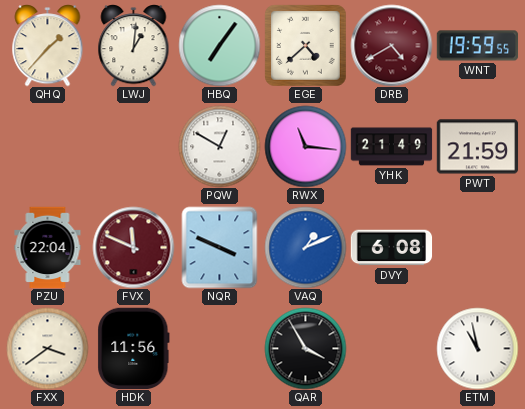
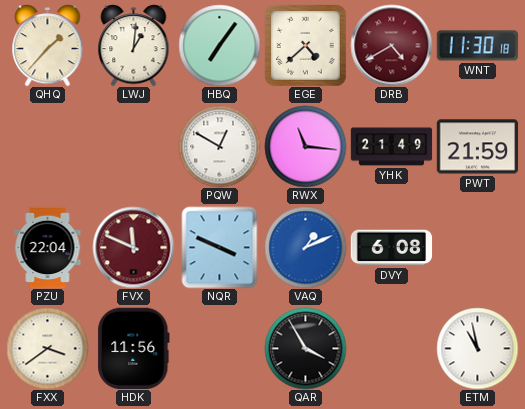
WNT: 19:59 -> 11:30 (477, 46)
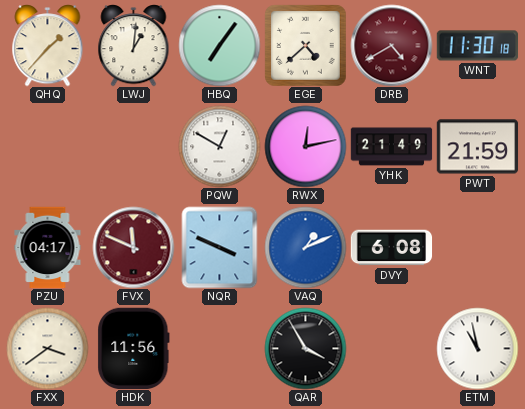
RWX: 11:16 -> 12:13 (305, 146)
PZU: 22:04 -> 04:17 (48, 247)
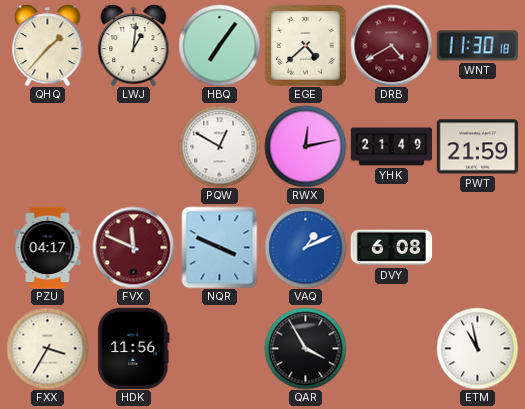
FXX: 3:39 -> 3:35 (47, 348)
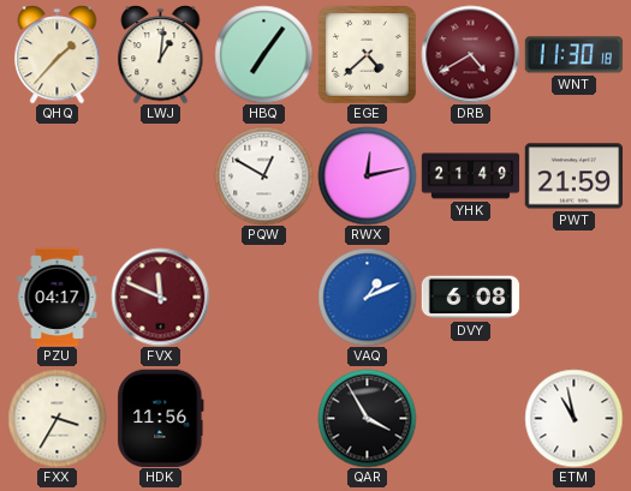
NQR: 3:49 -> none (220, 247)
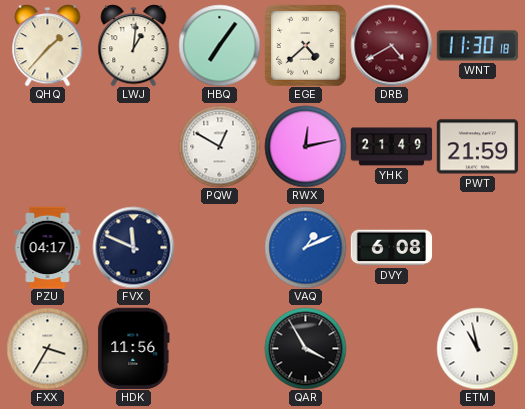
FVX dial: burgundy -> navy (133, 247)
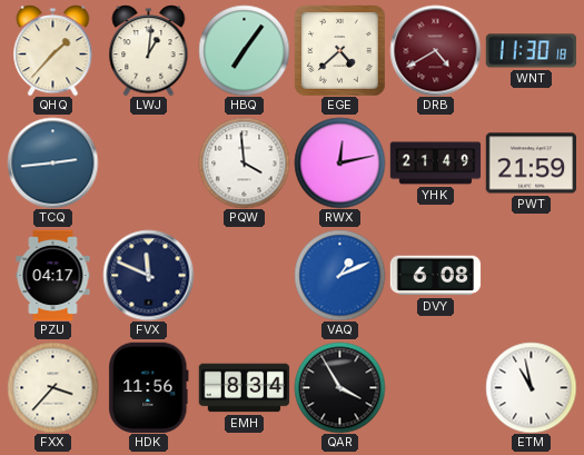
TCQ: none -> 2:44 (52, 162)
PQW: 12:50 -> 3:59 (244, 162)
FXX: 3:35 -> 3:37 (52, 387)
EMH: none -> 8:34 (244, 388)
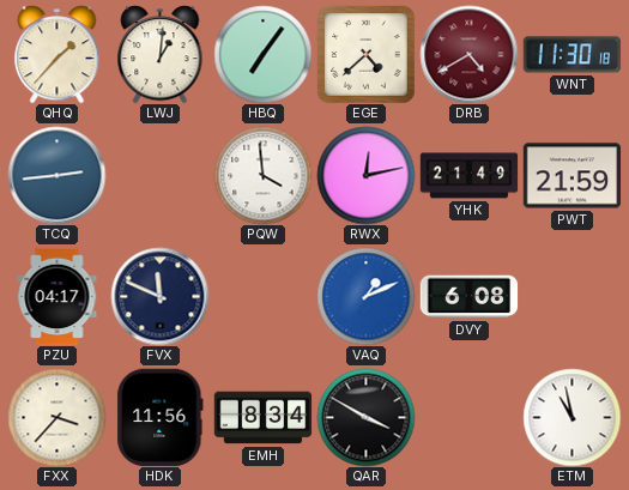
QAR: 3:55 -> 3:50 (365, 417)
